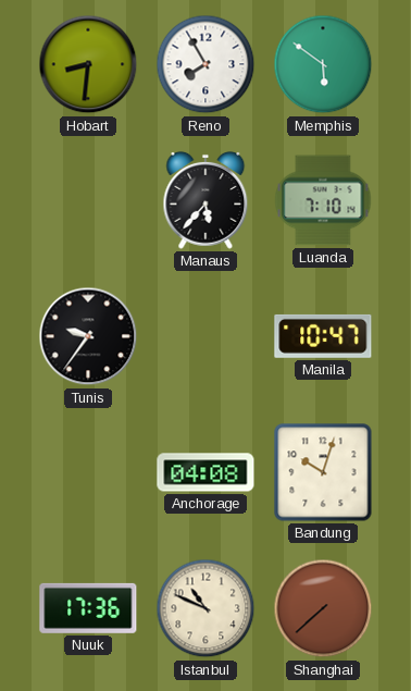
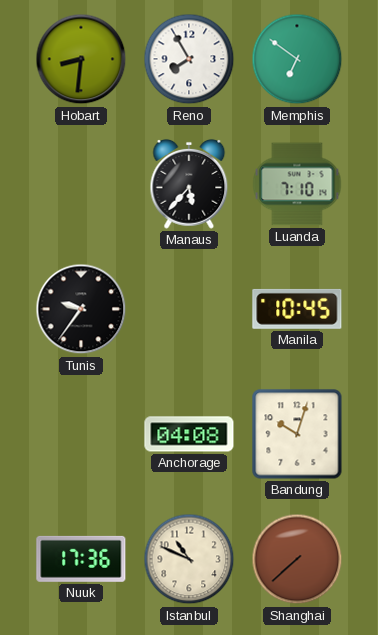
Memphis: 5:51 -> 6:51 (297, 59)
Manila: 10:47 -> 10:45 (297, 309)
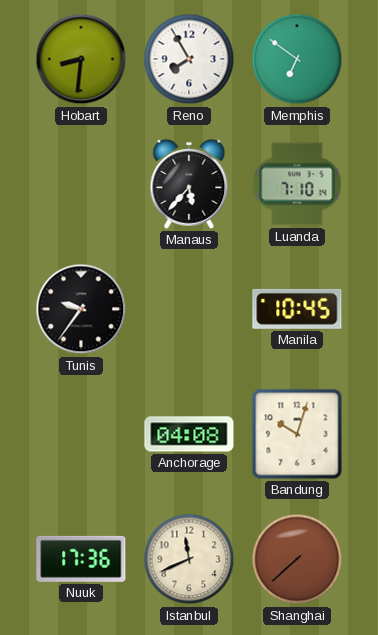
Istanbul: 10:49 -> 11:41 (189, 559)
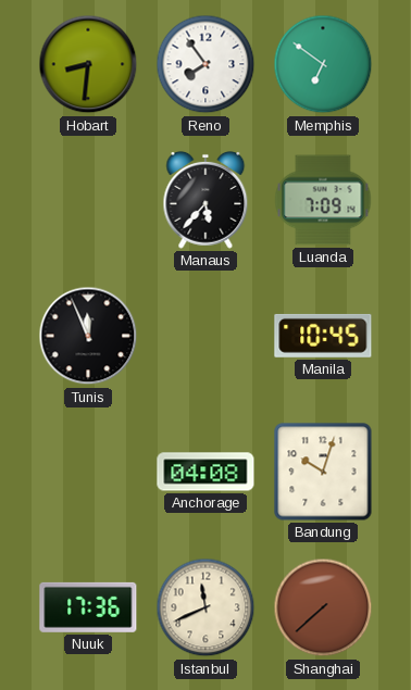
Reno: 7:55 -> 7:54 (205, 64)
Luanda: 7:10 -> 7:09 (323, 200)
Tunis: 9:36 -> 11:56 (88, 336)
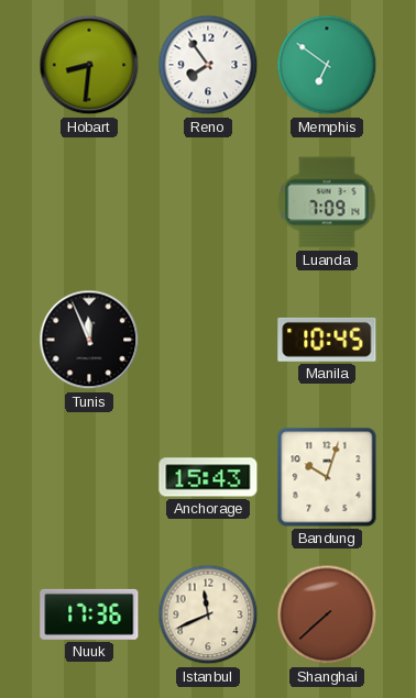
Manaus: 5:37 -> none (205, 200)
Anchorage: 04:08 -> 15:43 (208, 477)
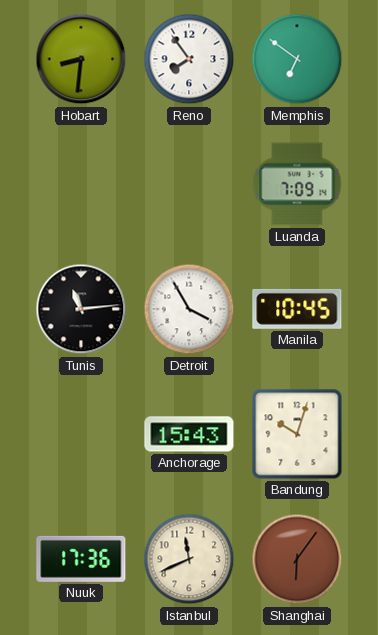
Tunis: 11:56 -> 11:14 (81, 309)
Detroit: none -> 3:55 (189, 309)
Shanghai: 7:38 -> 6:06 (297, 559)
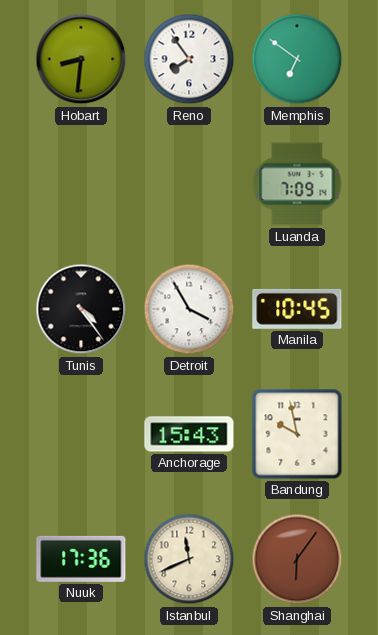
Tunis: 11:14 -> 4:24 (81, 309)
Bandung: 10:03 -> 9:58 (297, 434)
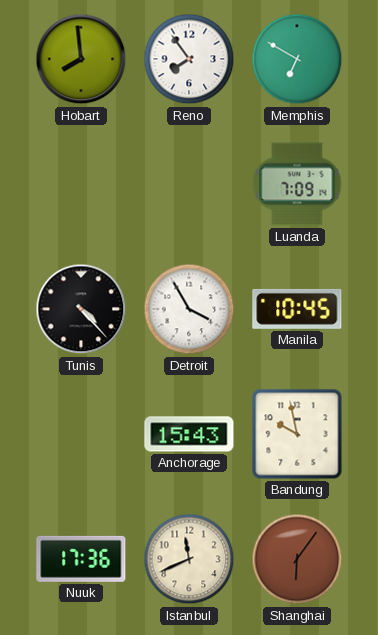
Hobart: 8:31 -> 7:59 (81, 59)
Memphis: 6:51 -> 6:50 (297, 59)
Tunis: 4:24 -> 4:23 (81, 309)
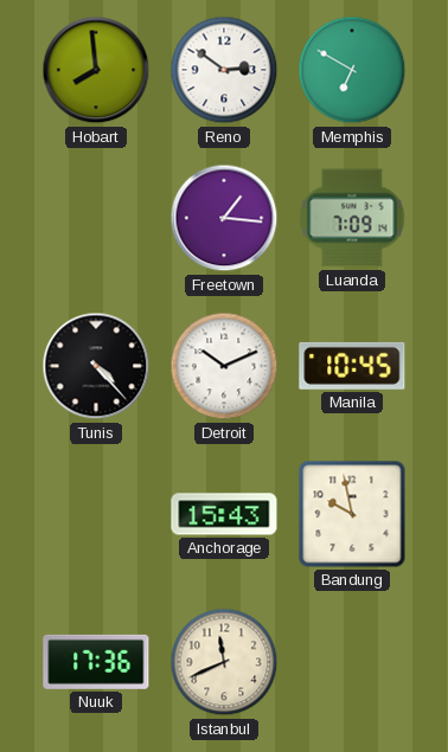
Reno: 7:54 -> 2:51 (224, 70)
Freetown: none -> 1:16 (224, 218)
Detroit: 3:55 -> 10:11 (224, 366)
Shanghai: 6:06 -> none (297, 559)
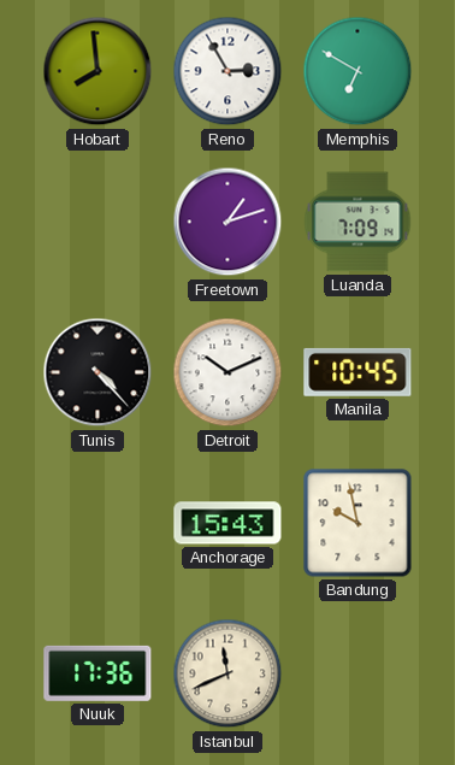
Reno: 2:51 -> 2:55 (227, 71)
Freetown: 1:16 -> 1:12 (227, 222)
